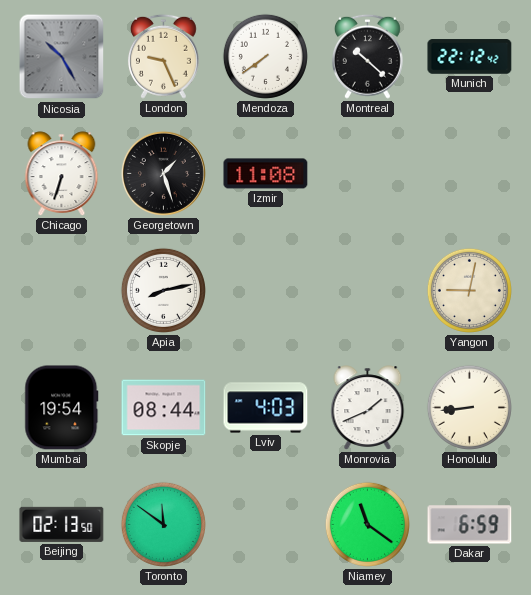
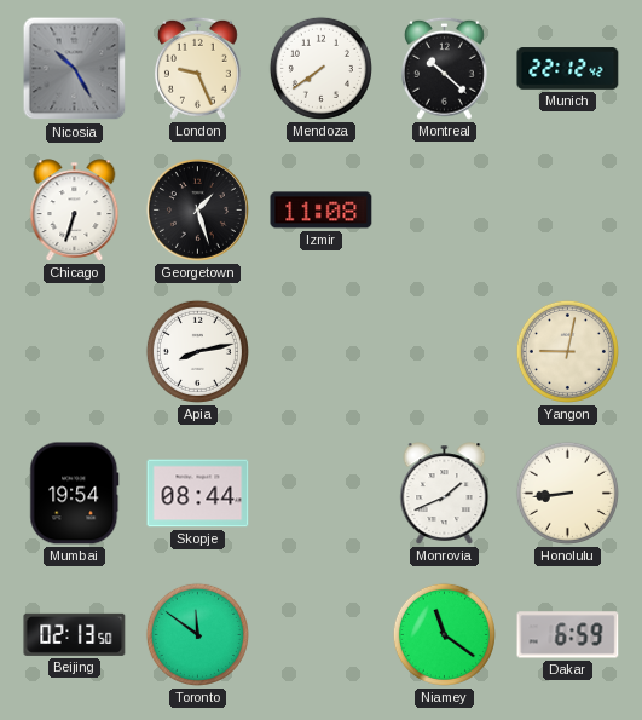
Lviv: 4:03 -> none (266, 408)
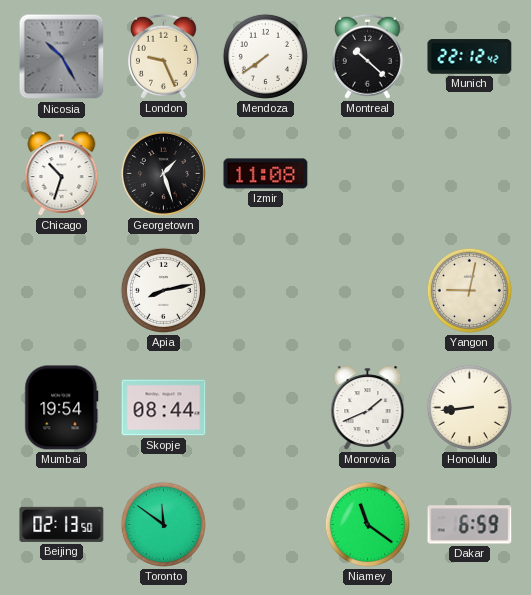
Chicago: 6:33 -> 10:33 (62, 174)
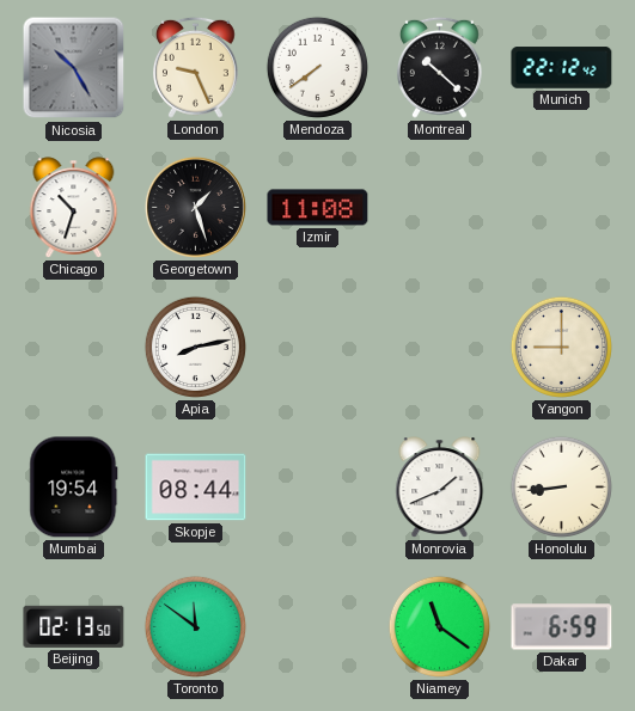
Yangon: 9:02 -> 9:00 (561, 347)
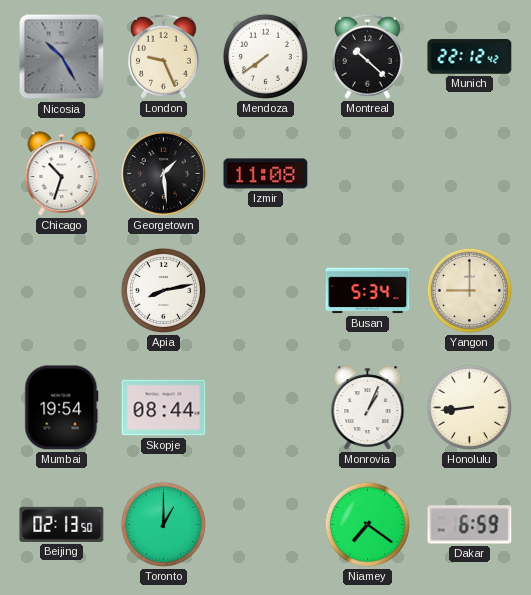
Georgetown: 1:27 -> 1:29 (163, 173)
Busan: none -> 5:34 (368, 291)
Monrovia: 1:41 -> 1:04 (368, 408)
Toronto: 11:51 -> 1:00 (163, 524)
Niamey: 11:21 -> 7:21 (367, 524)
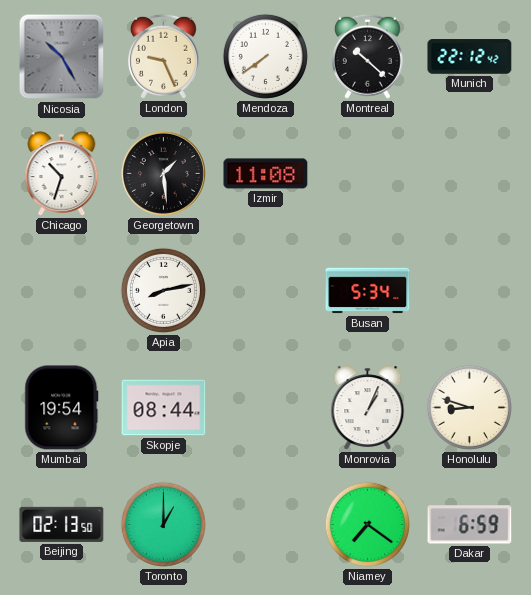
Yangon: 9:00 -> none (469, 290)
Honolulu: 8:44 -> 8:48 (469, 407)
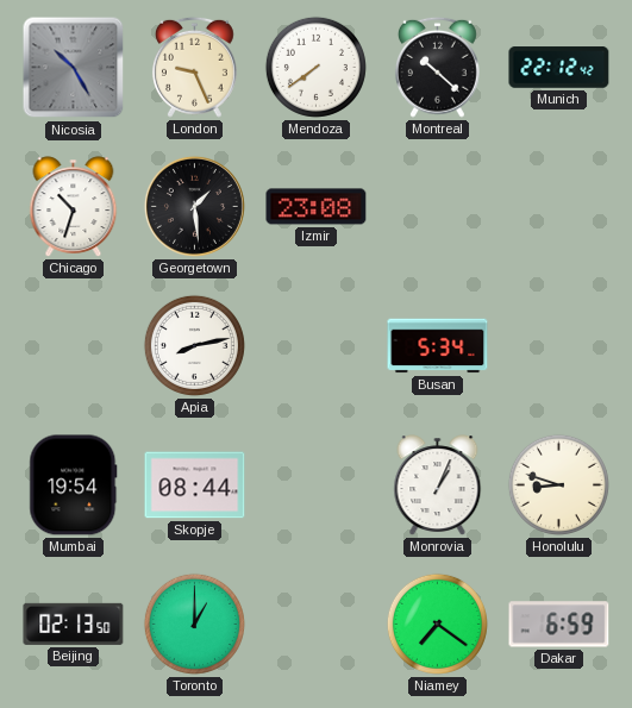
Izmir: 11:08 -> 23:08 (317, 207)
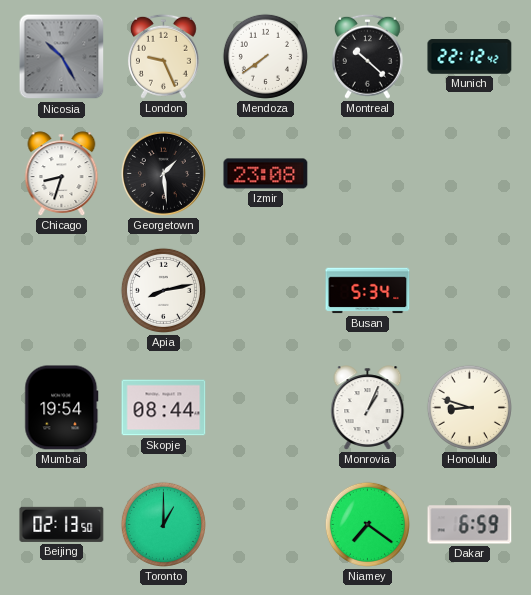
Chicago: 10:33 -> 8:33 (62, 174)
